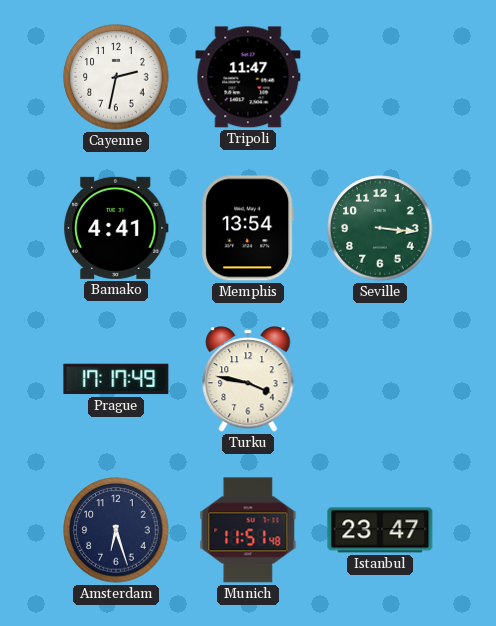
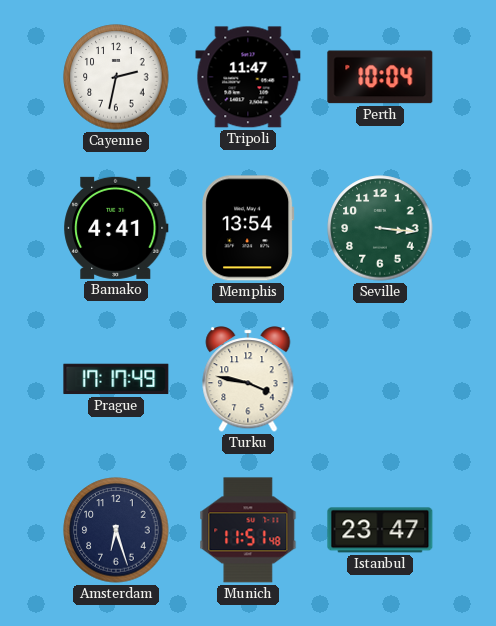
Perth: none -> 10:04 (380, 77)
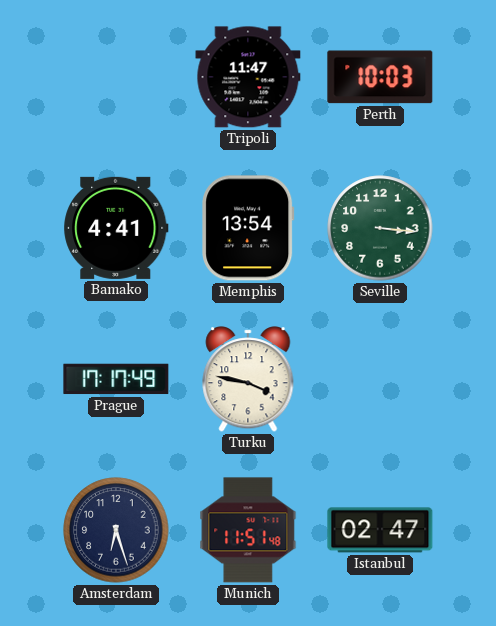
Cayenne: 2:32 -> none (116, 77)
Perth: 10:04 -> 10:03 (380, 77)
Istanbul: 23:47 -> 02:47 (380, 530)
